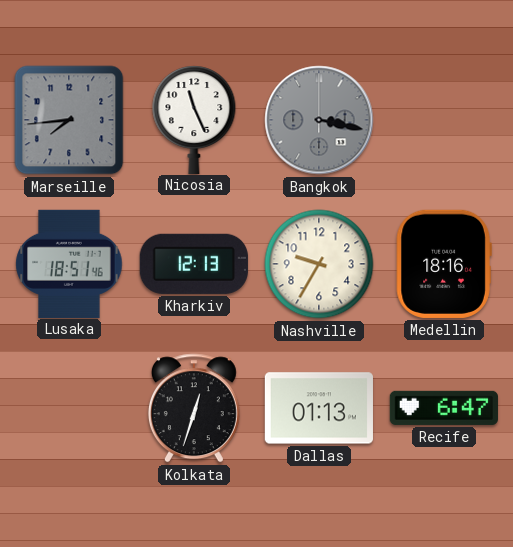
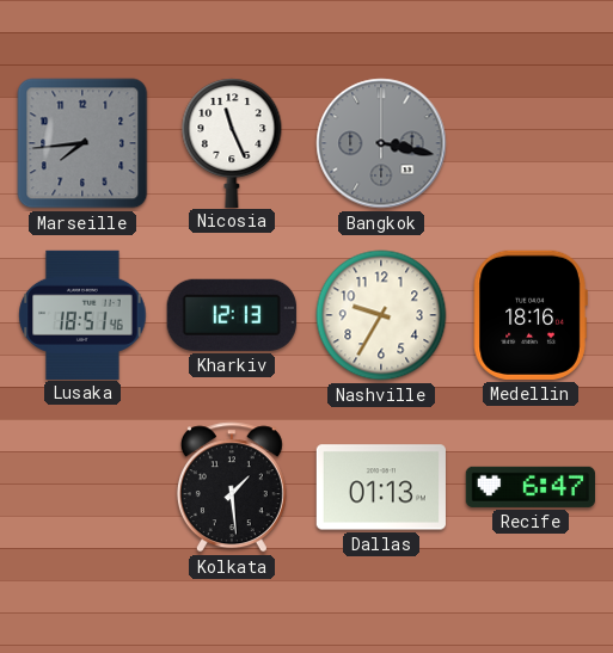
Kolkata: 12:33 -> 1:29 (232, 487)
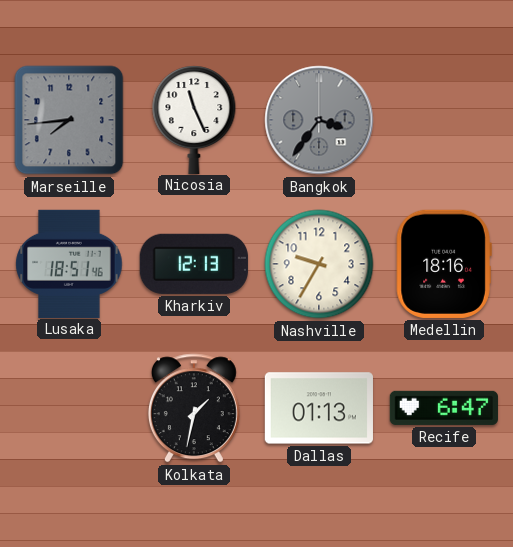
Bangkok: 3:17 -> 3:36 (319, 120)
Kolkata: 1:29 -> 1:32 (194, 408)
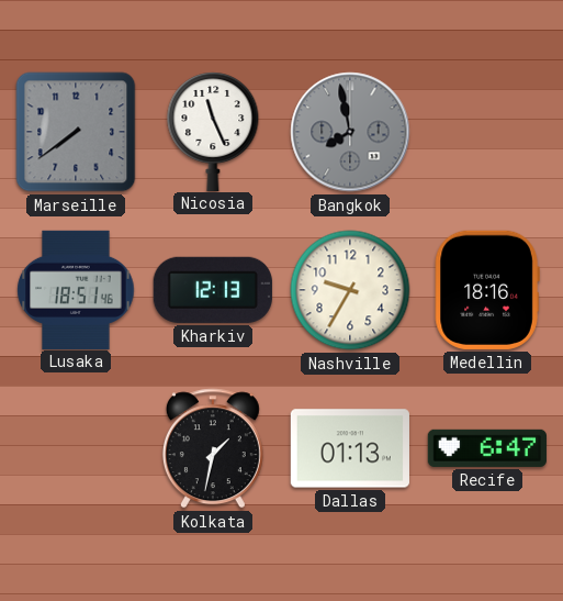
Marseille: 7:44 -> 7:39 (76, 132)
Bangkok: 3:36 -> 7:58 (350, 132)
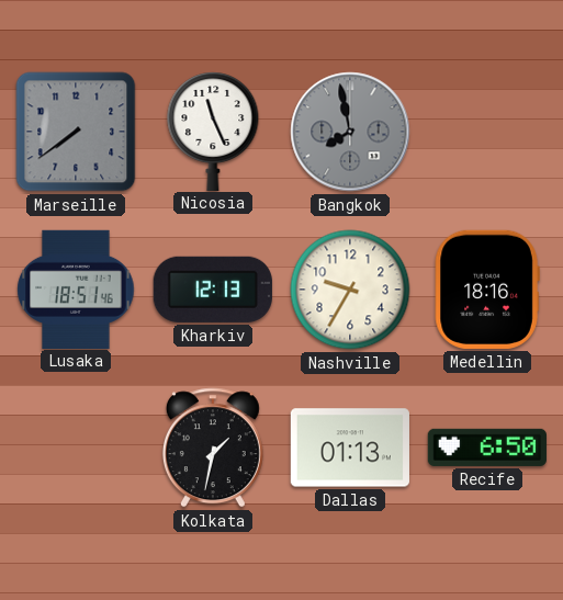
Recife: 6:47 -> 6:50 (487, 448)
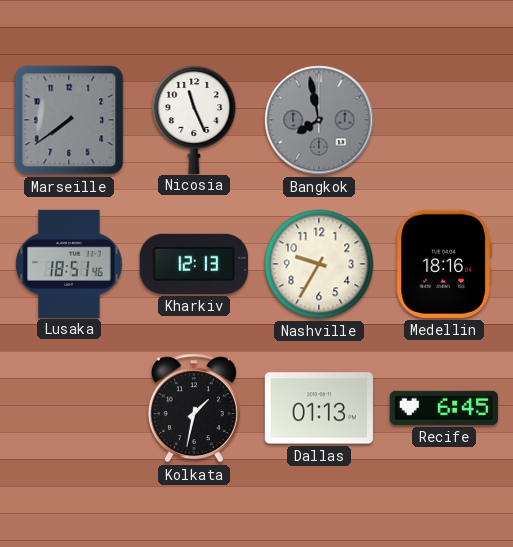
Recife: 6:50 -> 6:45 (444, 408)
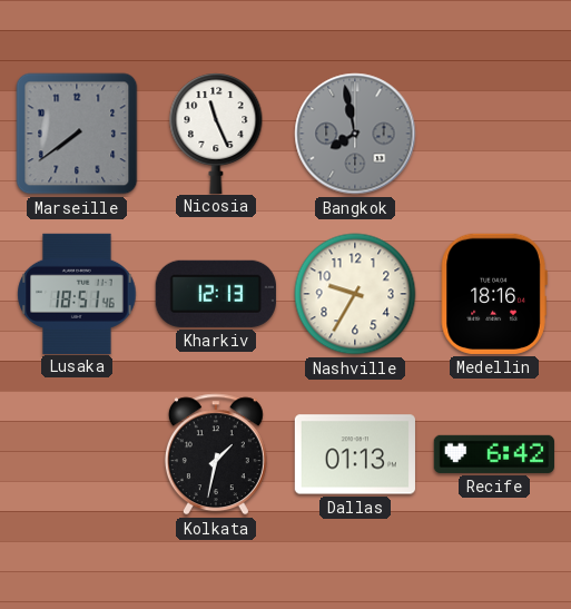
Recife: 6:45 -> 6:42 (494, 454)
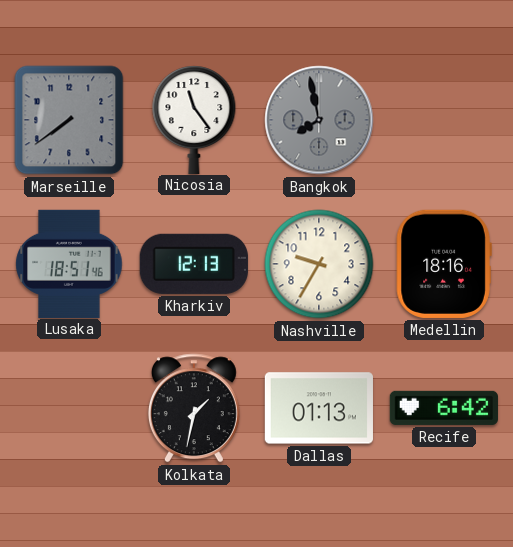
Nicosia: 11:26 -> 11:24 (194, 119)
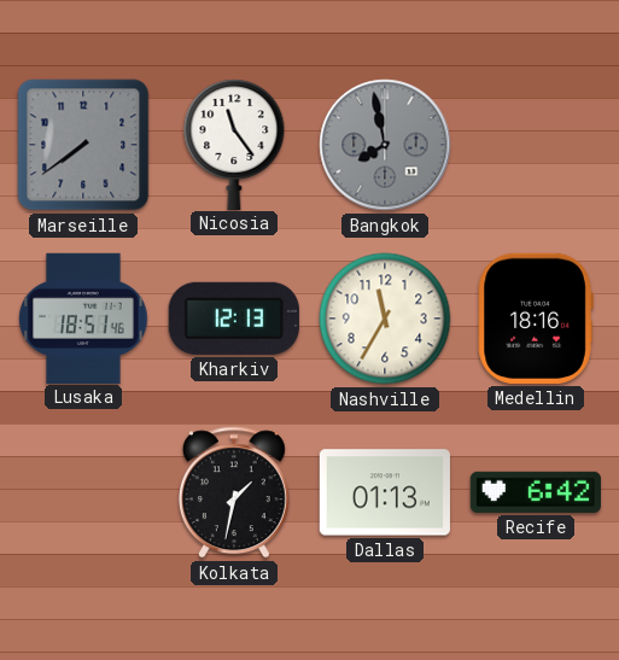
Nashville: 9:35 -> 11:35 (385, 319)
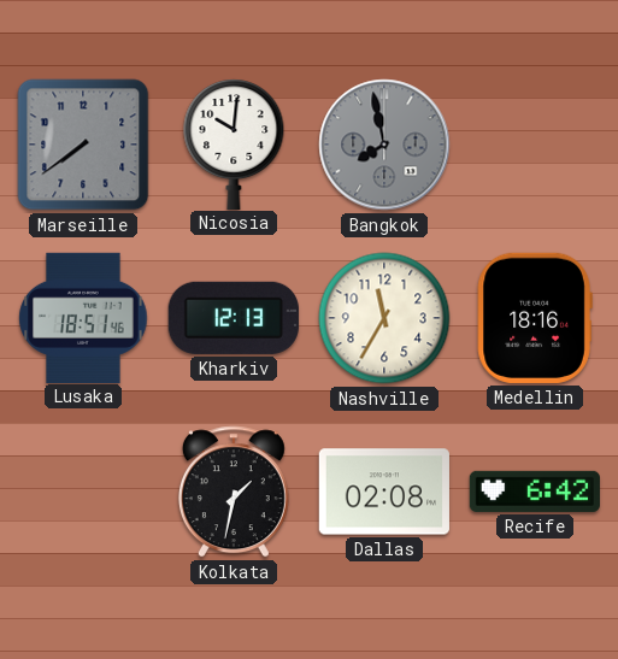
Nicosia: 11:24 -> 10:01 (234, 143)
Dallas: 01:13 -> 02:08 (384, 492)
